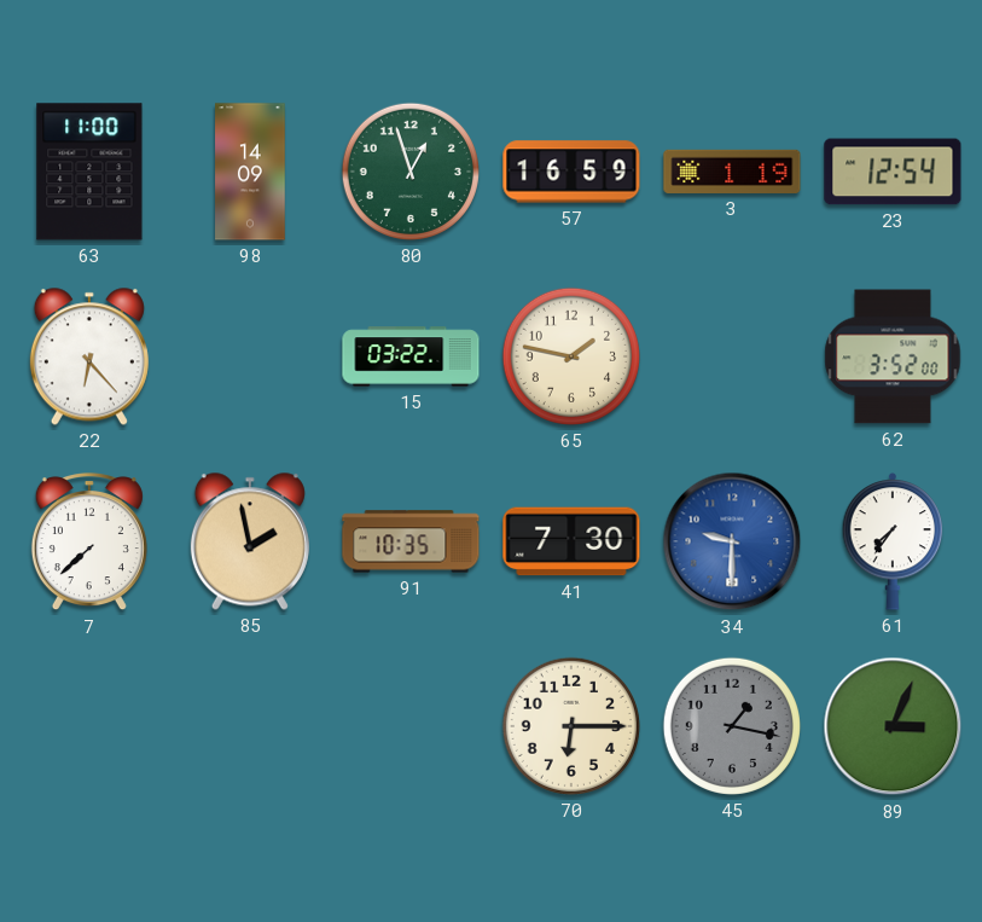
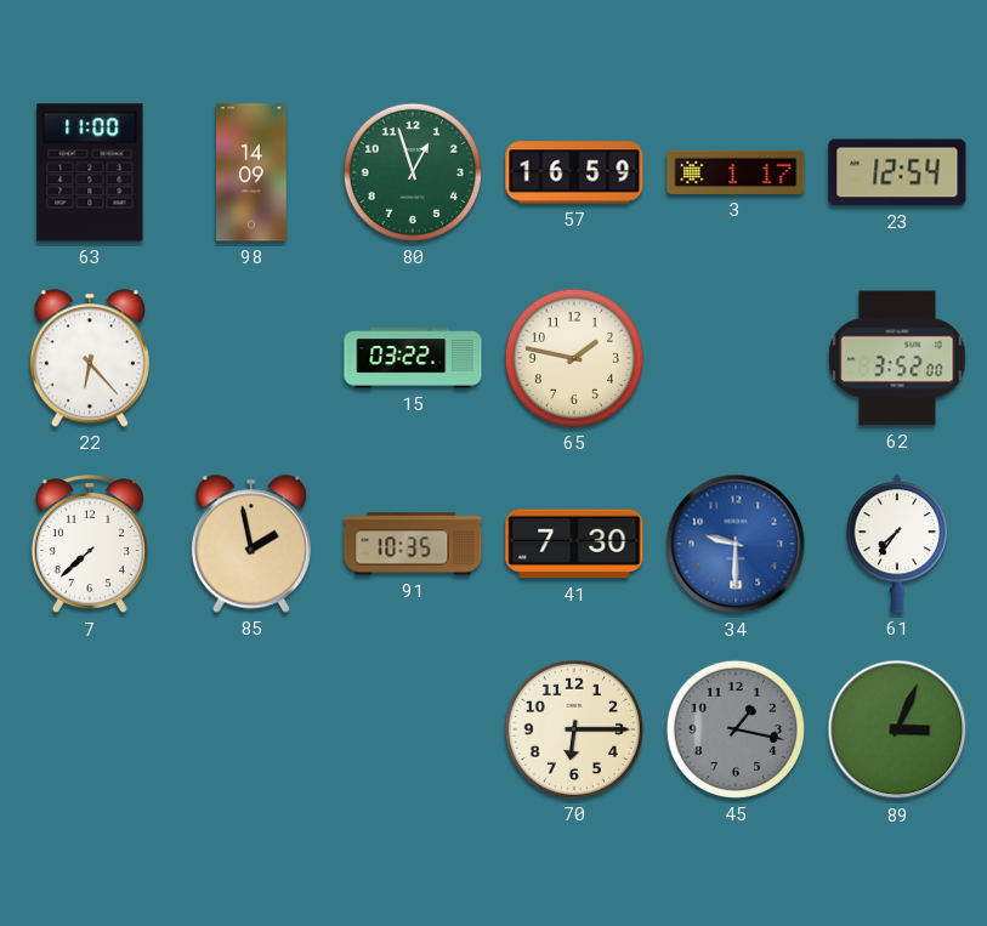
3: 1:19 -> 1:17 (736, 172)
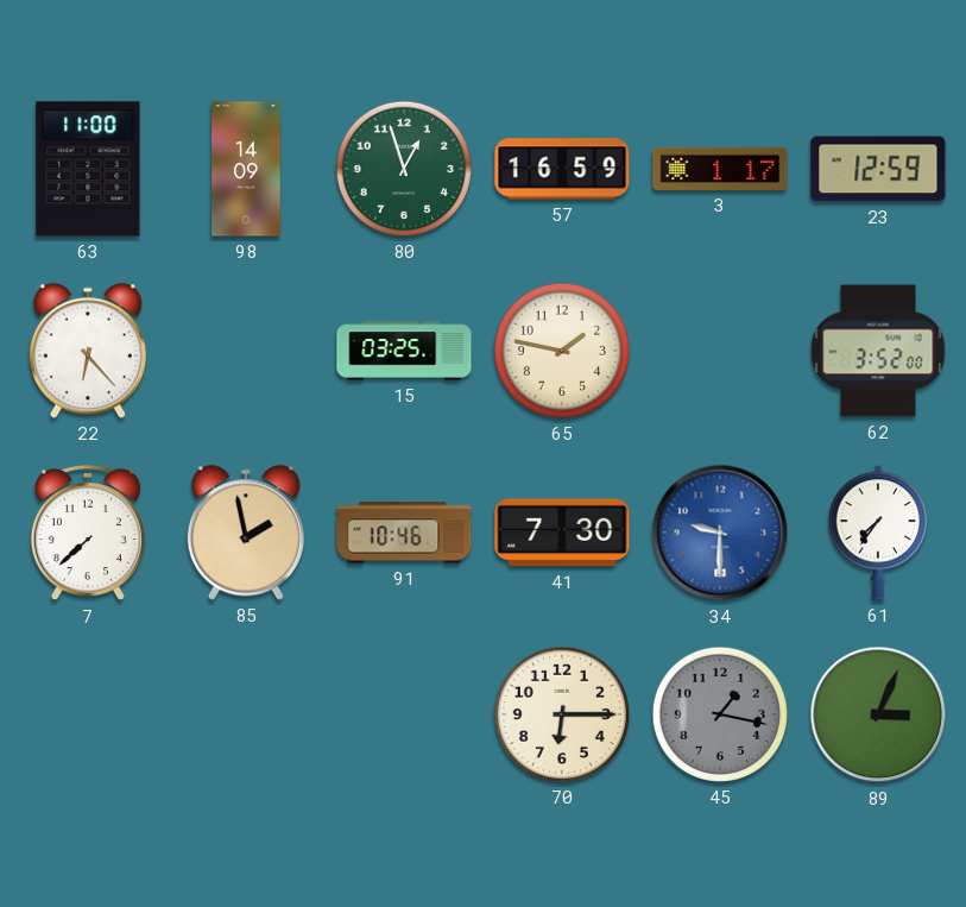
23: 12:54 -> 12:59 (878, 169)
15: 03:22 -> 03:25 (404, 351)
91: 10:35 -> 10:46 (404, 533)
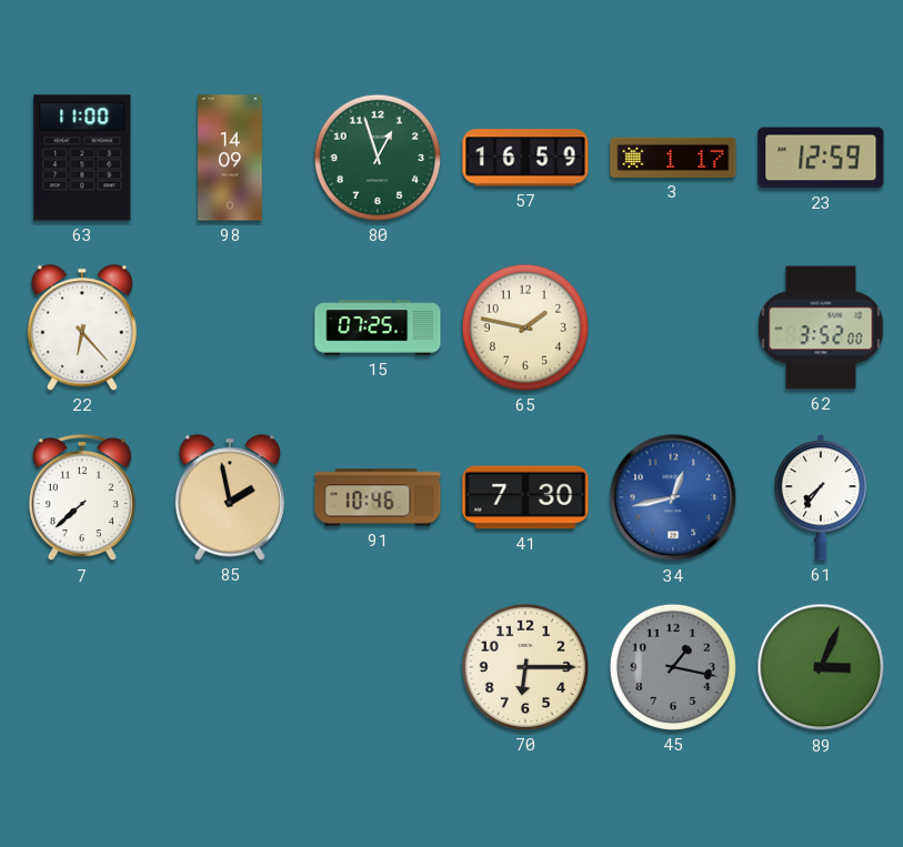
15: 03:25 -> 07:25 (378, 327)
34: 9:30 -> 12:43 (673, 497)
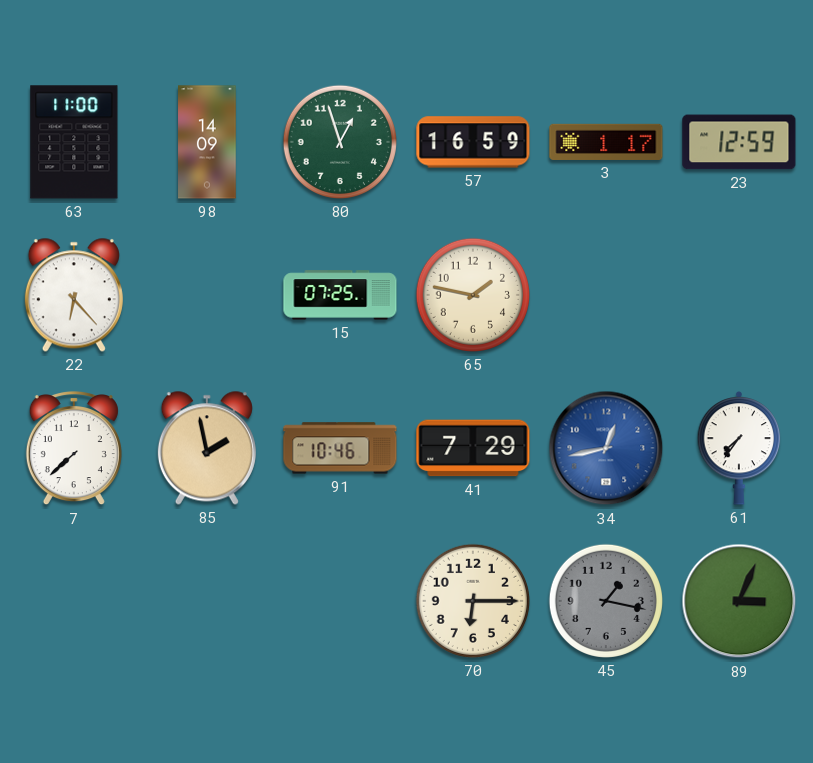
62: 3:52 -> none (821, 327)
41: 7:30 -> 7:29 (473, 448)
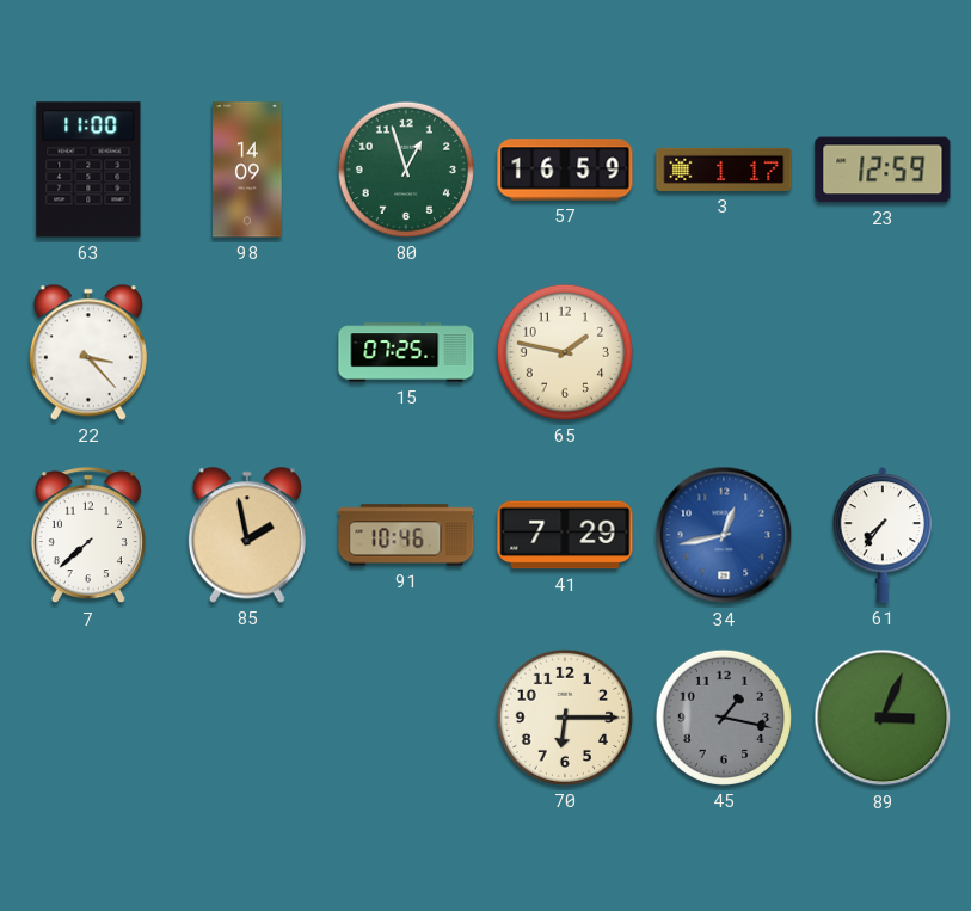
22: 6:23 -> 3:23 (88, 352)
